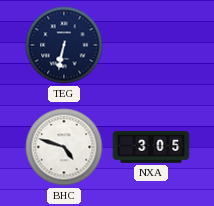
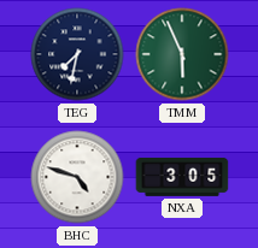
TEG: 6:32 -> 7:32 (77, 54)
TMM: none -> 5:56 (182, 54)
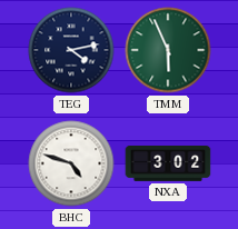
TEG: 7:32 -> 4:13 (71, 50)
NXA: 3:05 -> 3:02 (168, 163)
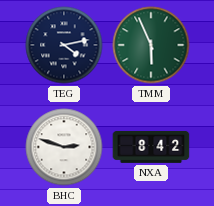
BHC: 4:48 -> 2:48 (64, 147)
NXA: 3:02 -> 8:42 (151, 147)
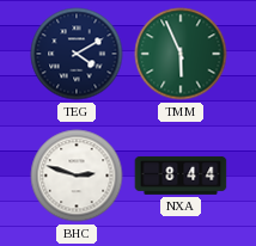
TEG: 4:13 -> 4:10 (77, 54)
NXA: 8:42 -> 8:44 (181, 176)
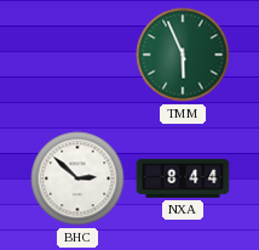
TEG: 4:10 -> none (77, 54)
BHC: 2:48 -> 2:52 (77, 178)
